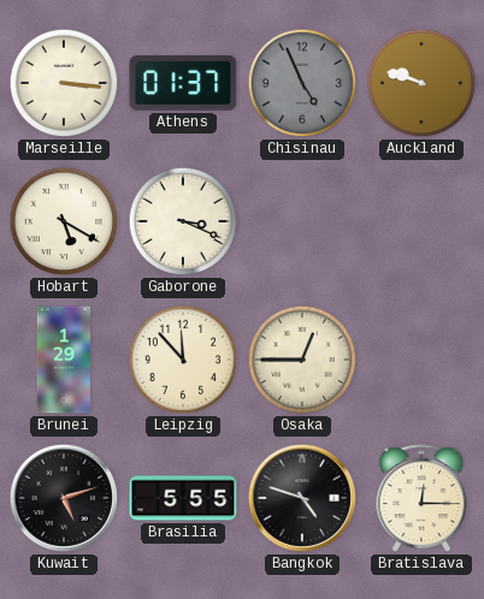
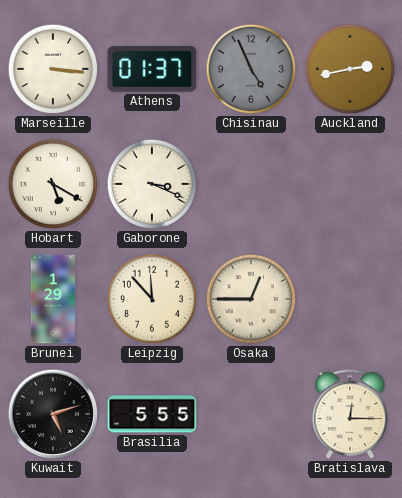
Auckland: 9:48 -> 2:43 (350, 69)
Bangkok: 4:48 -> none (302, 498)
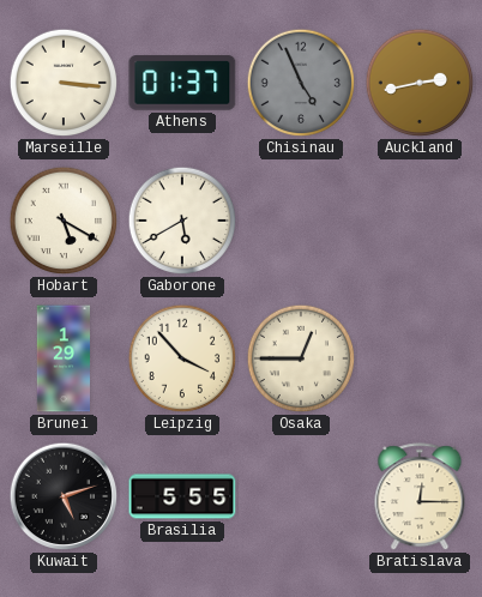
Gaborone: 3:19 -> 5:40 (182, 221)
Leipzig: 11:53 -> 3:53 (182, 358)
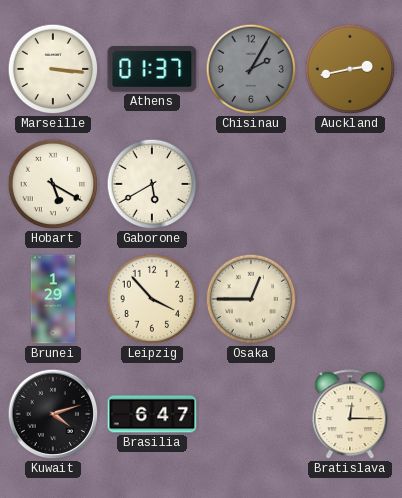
Chisinau: 4:56 -> 2:05 (251, 69)
Kuwait: 5:12 -> 4:12 (53, 414)
Brasilia: 5:55 -> 6:47 (152, 414)
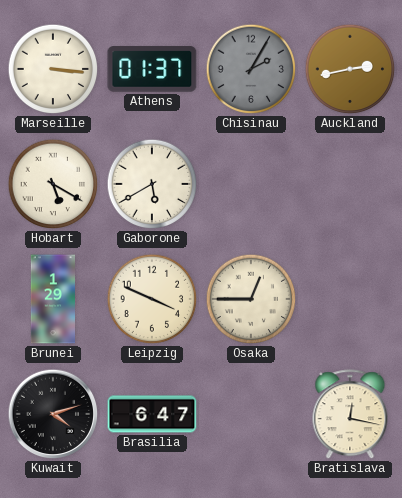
Leipzig: 3:53 -> 3:49 (152, 299)
Bratislava: 12:15 -> 12:17 (350, 415)
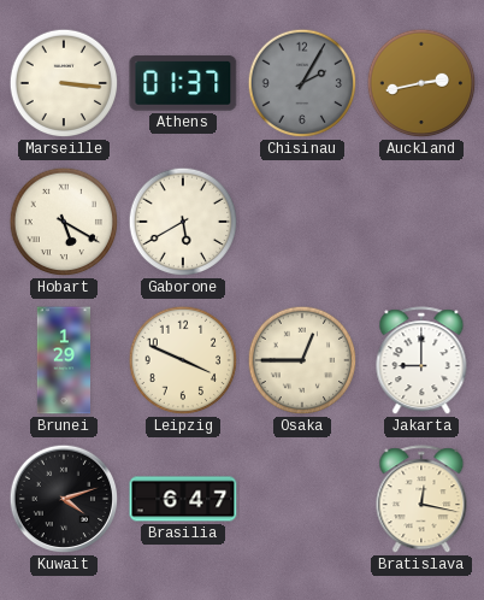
Jakarta: none -> 9:00 (421, 361)
